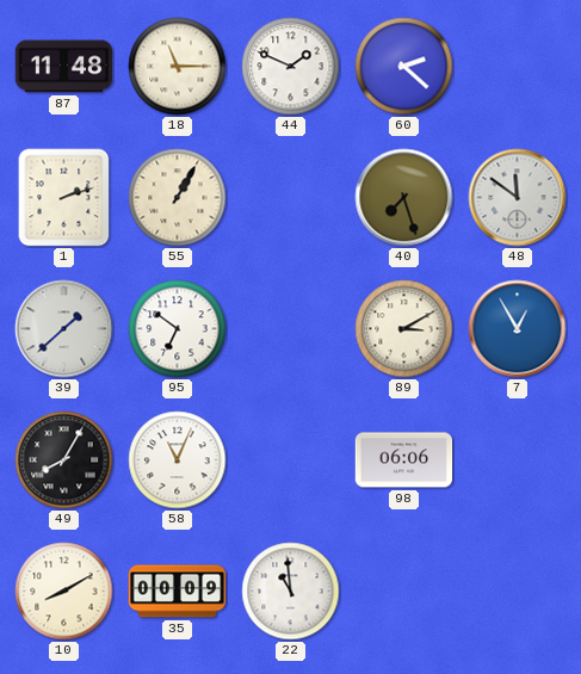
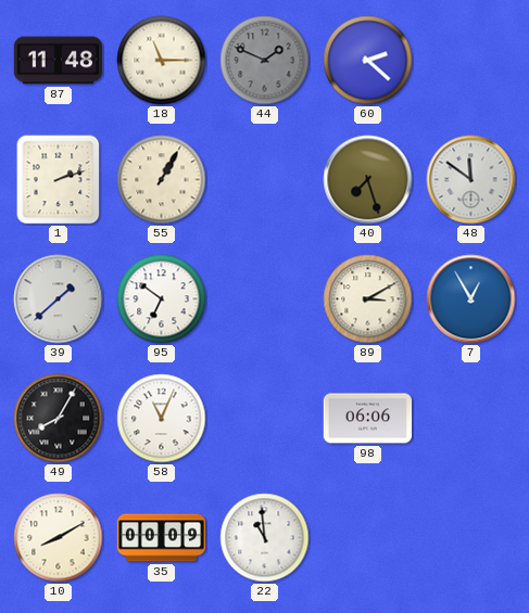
44 dial: white -> grey (265, 61)
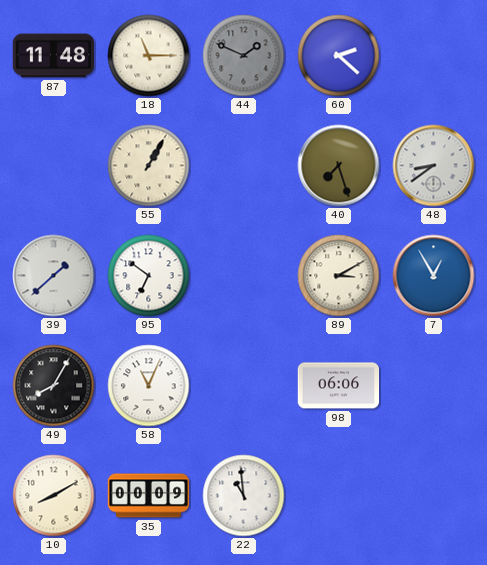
1: 2:12 -> none (59, 180)
48: 11:51 -> 8:39 (434, 166)
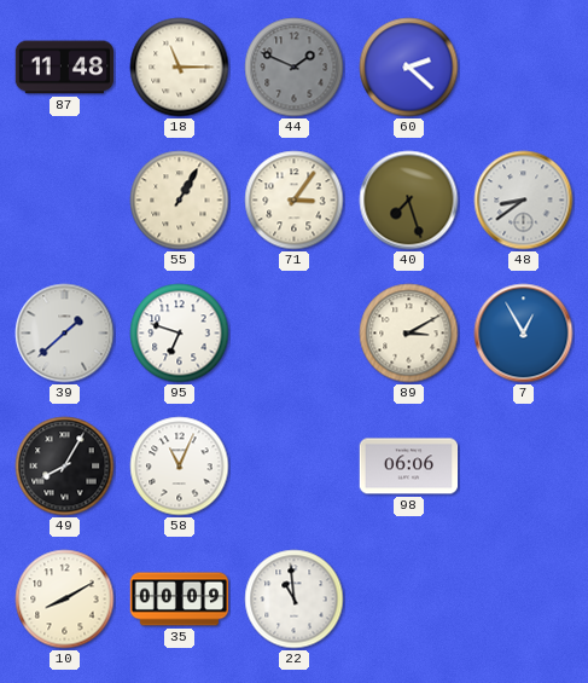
71: none -> 3:06 (295, 201)
95: 6:51 -> 6:48 (180, 334)
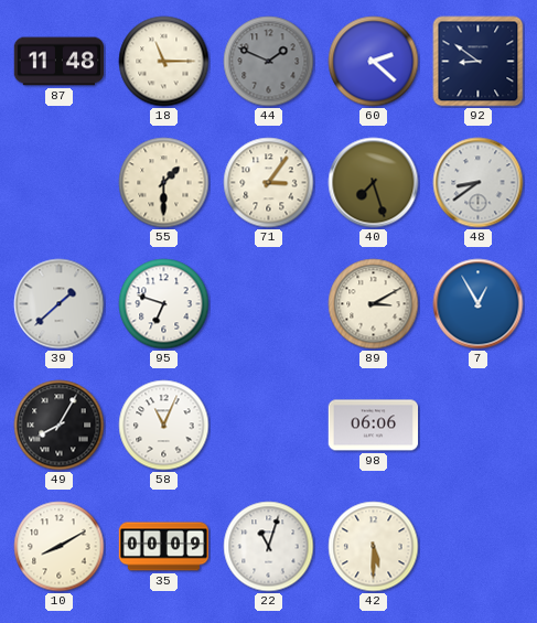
92: none -> 8:51 (479, 62)
55: 1:05 -> 1:30 (164, 183)
22: 10:59 -> 11:03 (269, 547)
42: none -> 5:30 (374, 547)
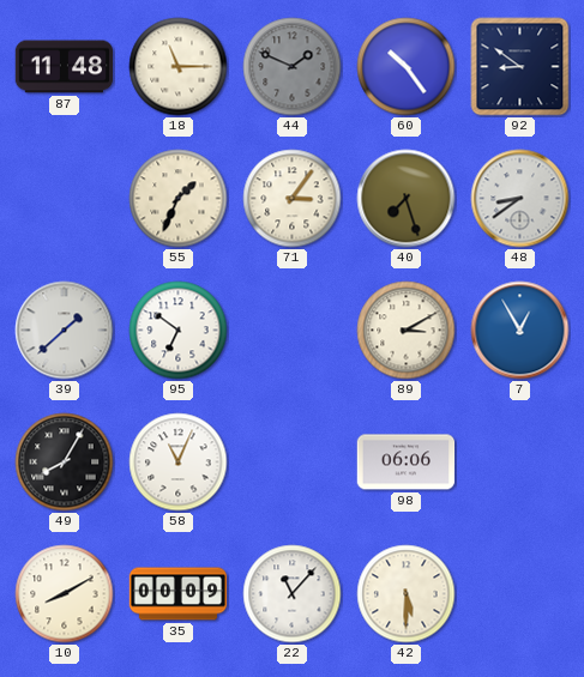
60: 2:22 -> 10:24 (407, 67)
55: 1:30 -> 1:34 (179, 199)
95: 6:48 -> 6:51 (179, 331)
22: 11:03 -> 11:07 (293, 594)
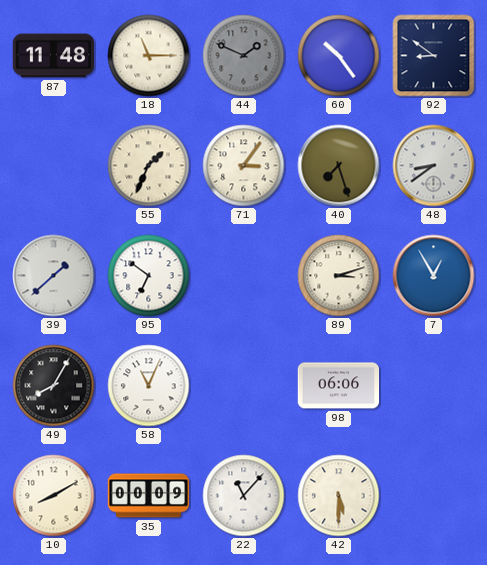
89: 3:10 -> 3:12 (339, 276)
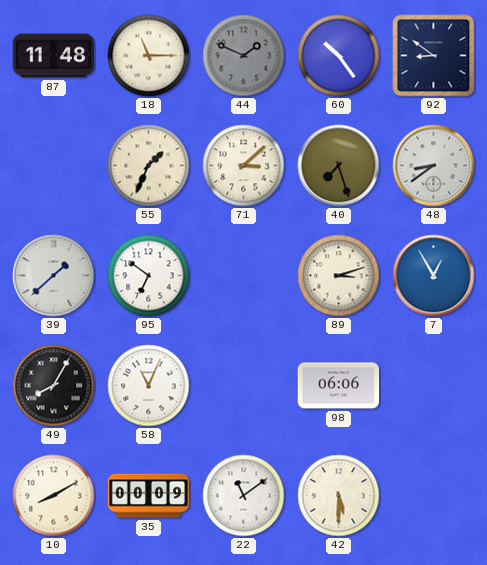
71: 3:06 -> 3:08 (244, 166)
22: 11:07 -> 11:09 (244, 496)
